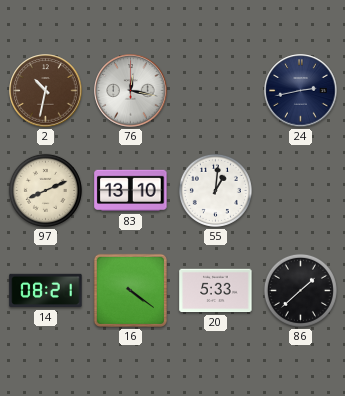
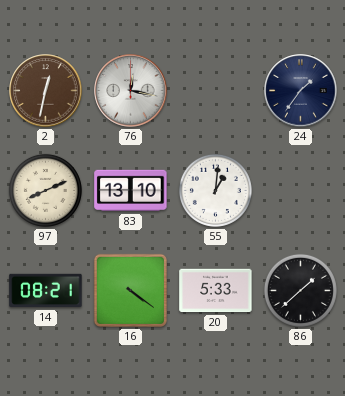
2: 10:32 -> 12:32 (46, 91)
24: 2:43 -> 1:36 (301, 91)
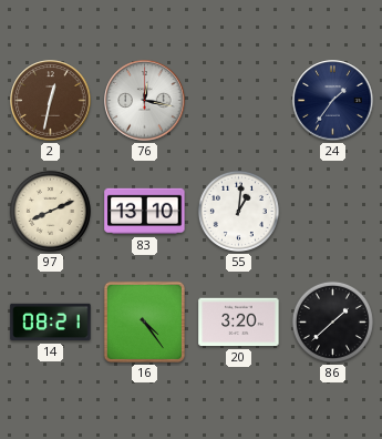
16: 4:21 -> 4:24 (144, 321)
20: 5:33 -> 3:20 (239, 323)
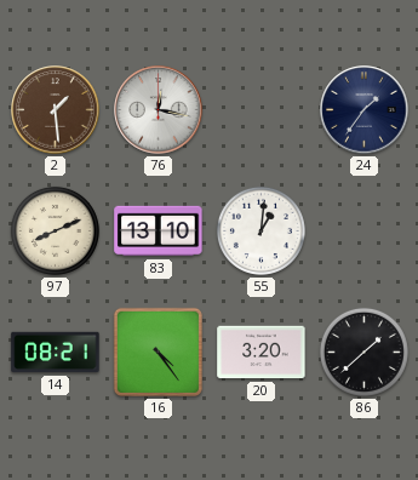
2: 12:32 -> 1:29 (56, 110)
